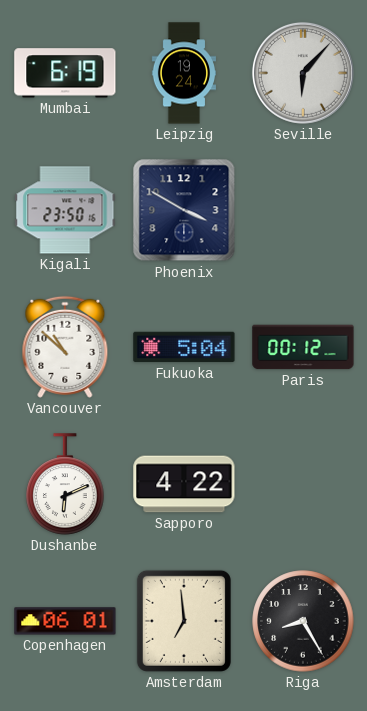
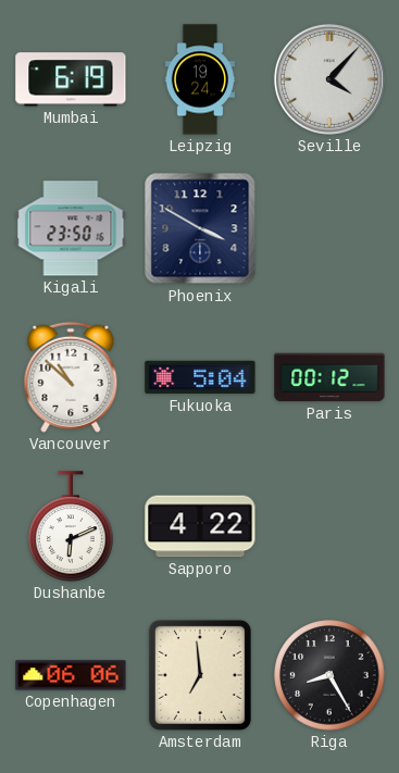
Seville: 6:07 -> 4:07 (329, 79)
Copenhagen: 06:01 -> 06:06 (71, 675)
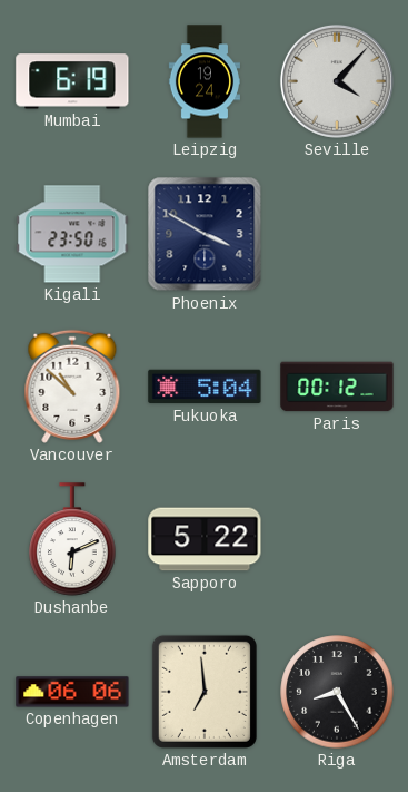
Sapporo: 4:22 -> 5:22 (205, 539)
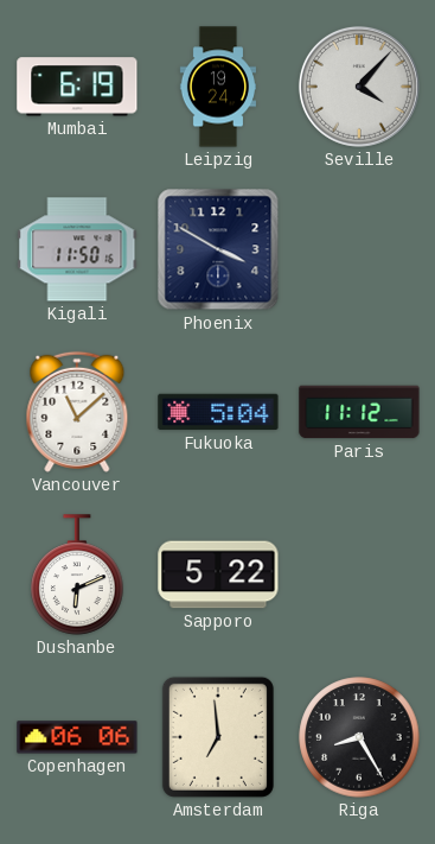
Kigali: 23:50 -> 11:50 (77, 249)
Vancouver: 10:52 -> 11:08 (77, 412)
Paris: 00:12 -> 11:12 (359, 412)
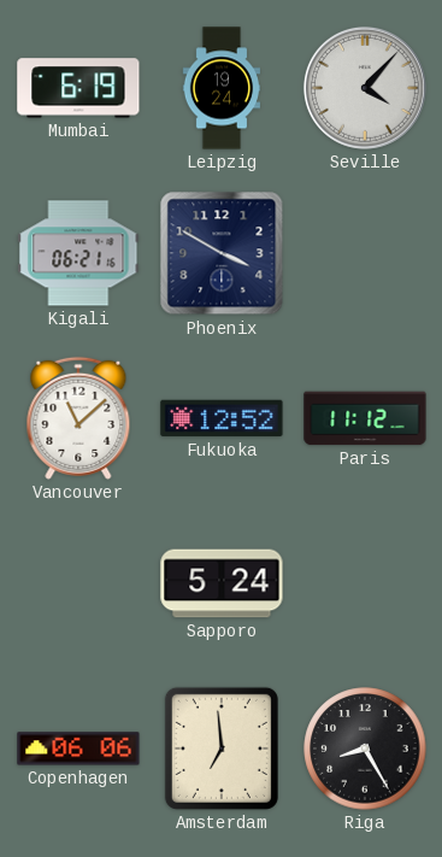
Kigali: 11:50 -> 06:21 (78, 253)
Fukuoka: 5:04 -> 12:52 (222, 418)
Dushanbe: 6:11 -> none (77, 575)
Sapporo: 5:22 -> 5:24 (222, 583)
